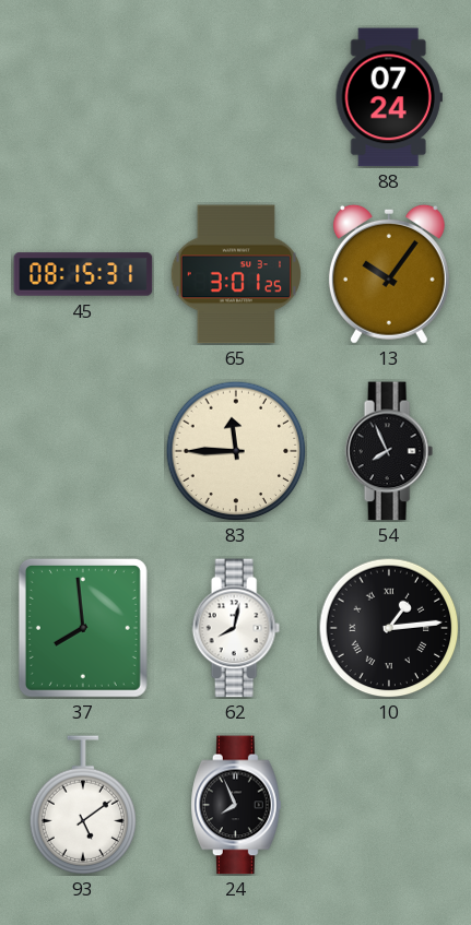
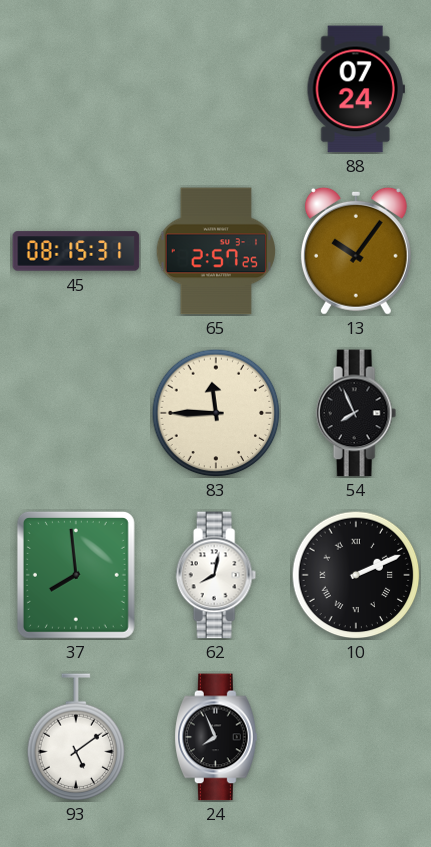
65: 3:01 -> 2:57 (215, 251)
10: 1:14 -> 2:11 (356, 575)
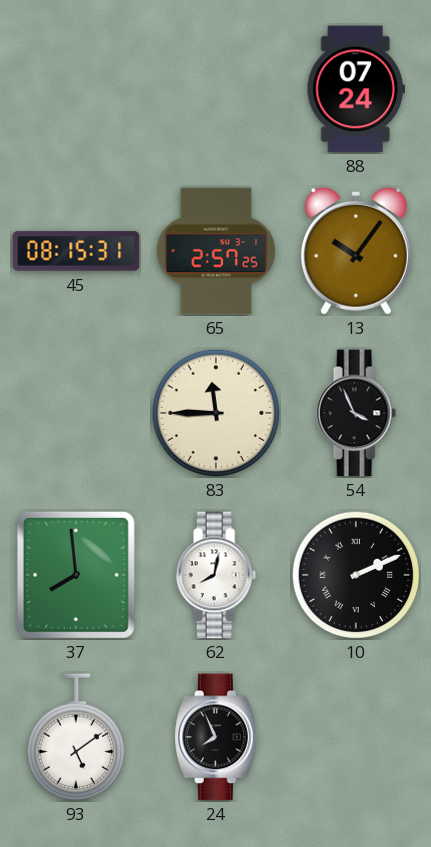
54: 7:56 -> 3:56 (356, 413)
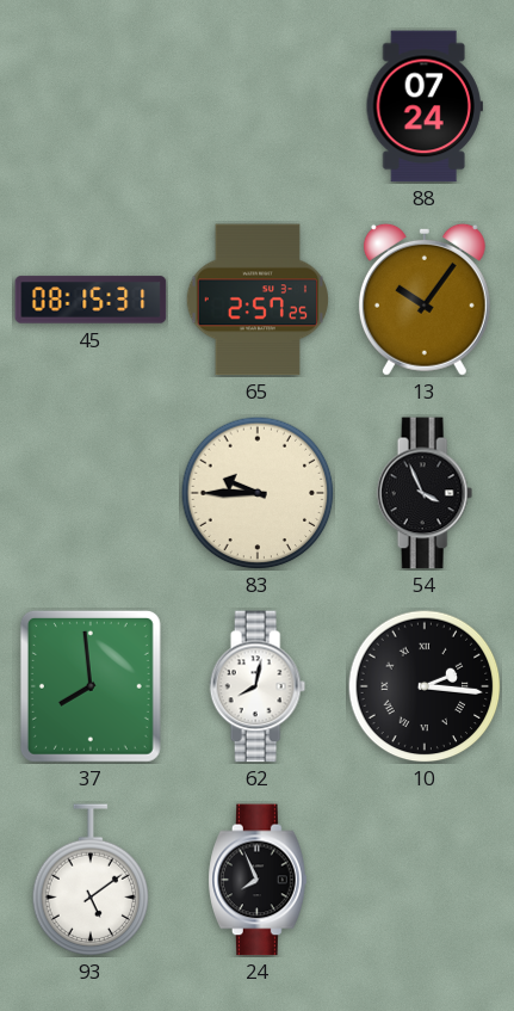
83: 11:45 -> 9:45 (258, 493)
10: 2:11 -> 2:16 (425, 686)
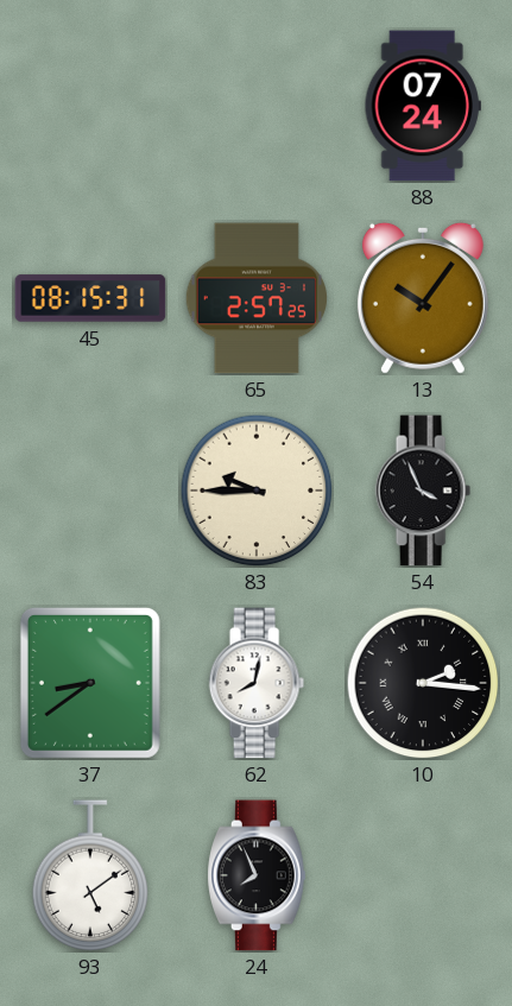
37: 7:59 -> 8:39 (90, 683)
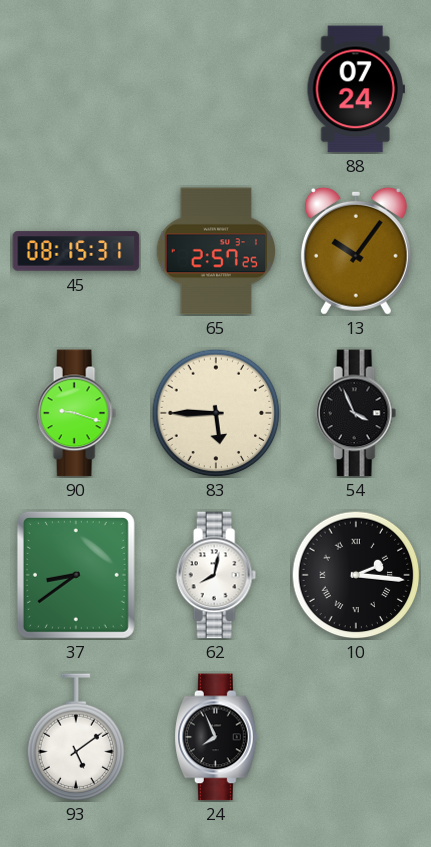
90: none -> 9:18 (76, 413)
83: 9:45 -> 5:45 (216, 413)
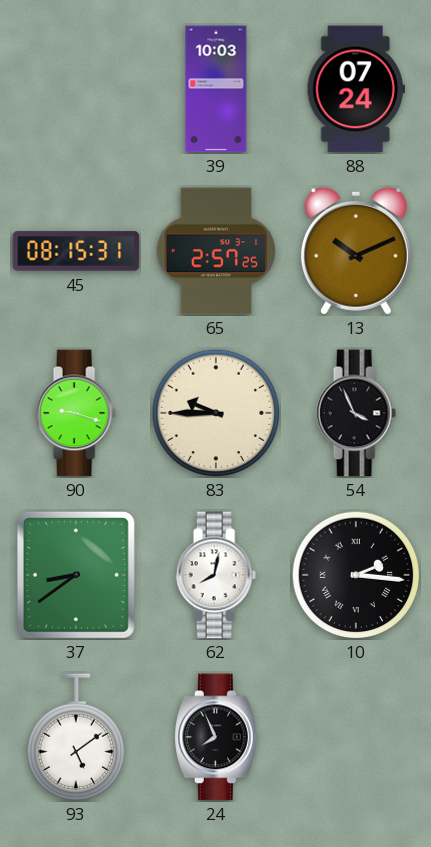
39: none -> 10:03 (216, 89)
13: 10:06 -> 10:11 (356, 251)
83: 5:45 -> 9:45 (216, 413)
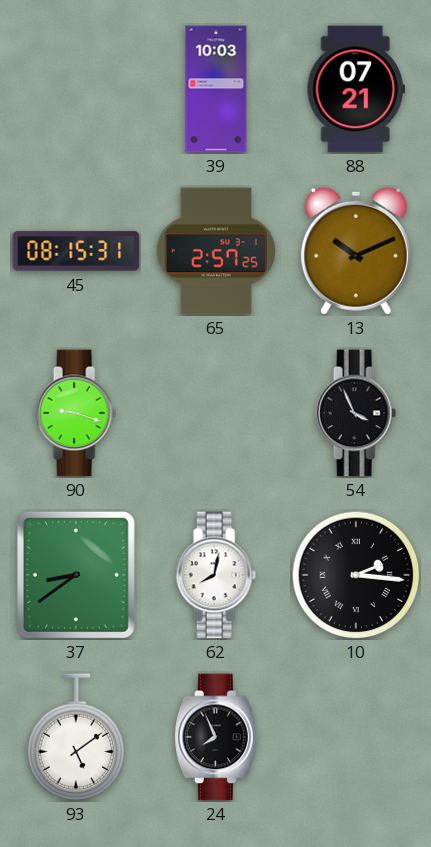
88: 07:24 -> 07:21 (356, 89)
83: 9:45 -> none (216, 413)
